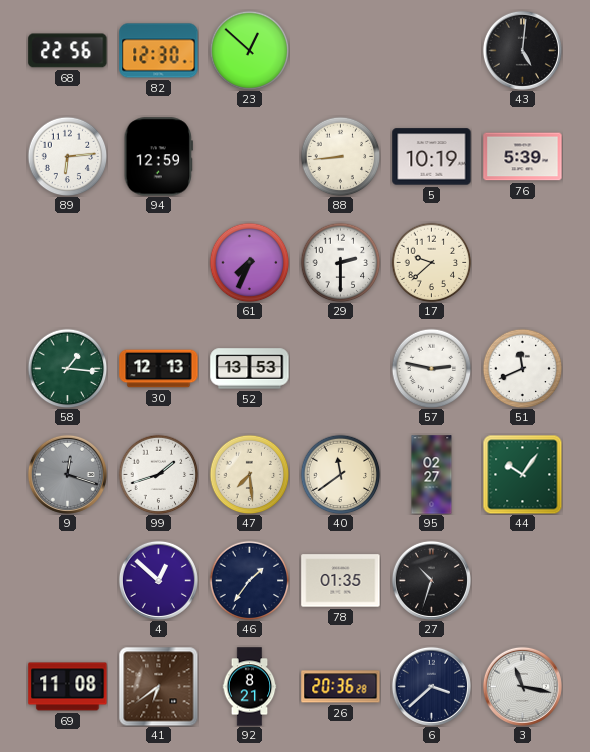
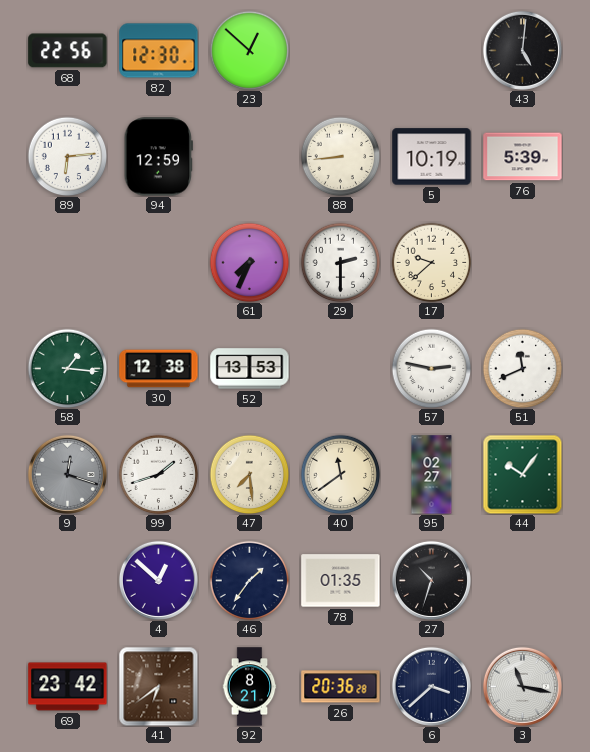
30: 12:13 -> 12:38 (159, 369)
69: 11:08 -> 23:42 (68, 687)
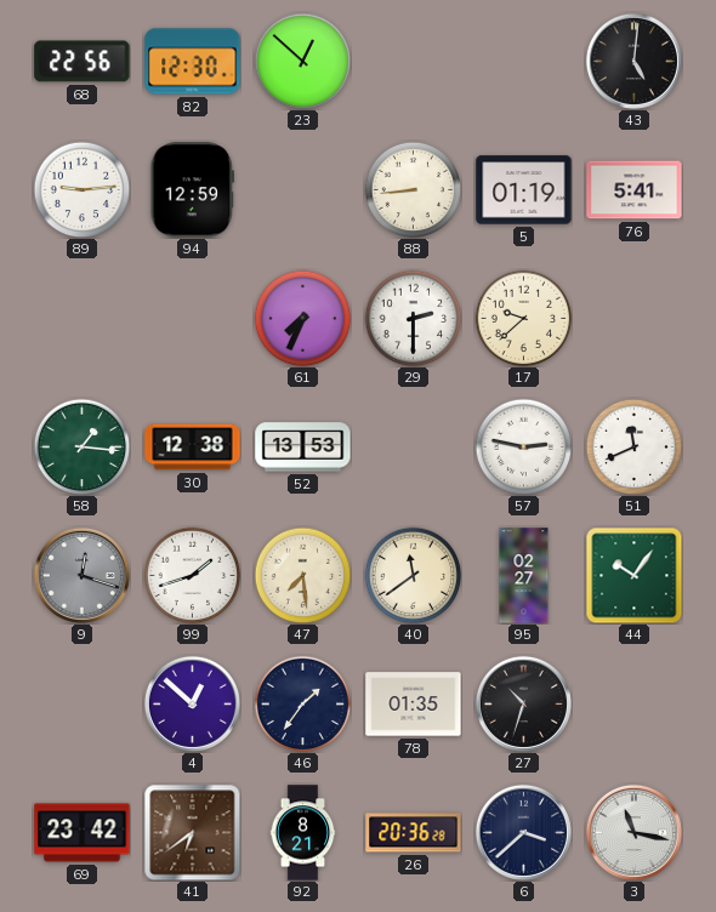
89: 6:14 -> 9:14 (81, 189)
5: 10:19 -> 01:19 (524, 190)
76: 5:39 -> 5:41 (635, 190)
